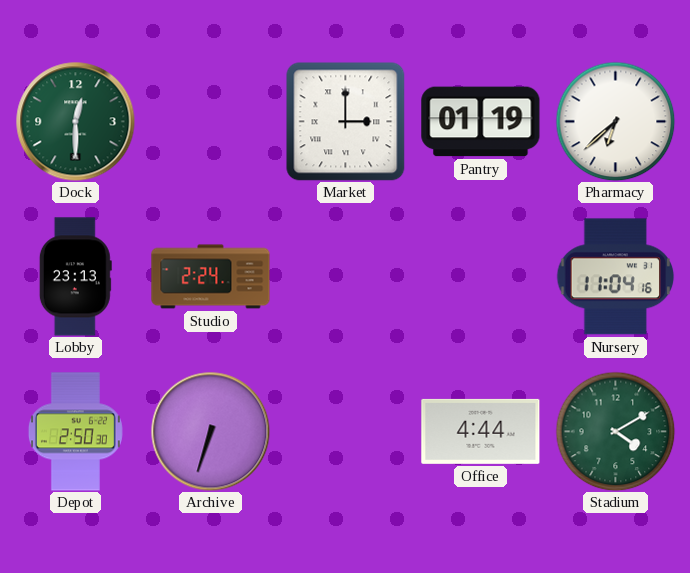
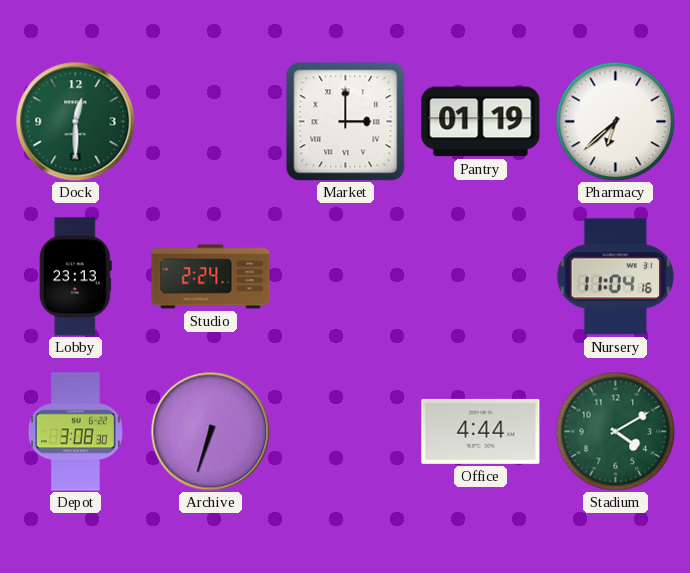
Depot: 2:50 -> 3:08 (75, 432)
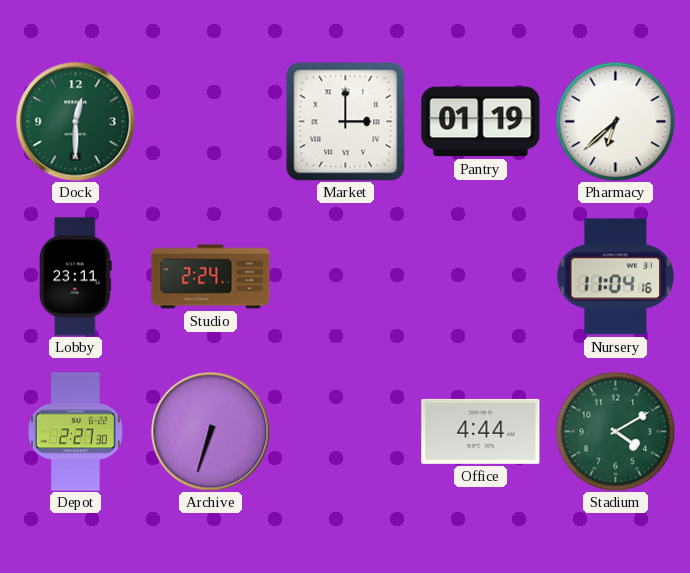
Lobby: 23:13 -> 23:11 (75, 277)
Depot: 3:08 -> 2:27 (75, 432)
